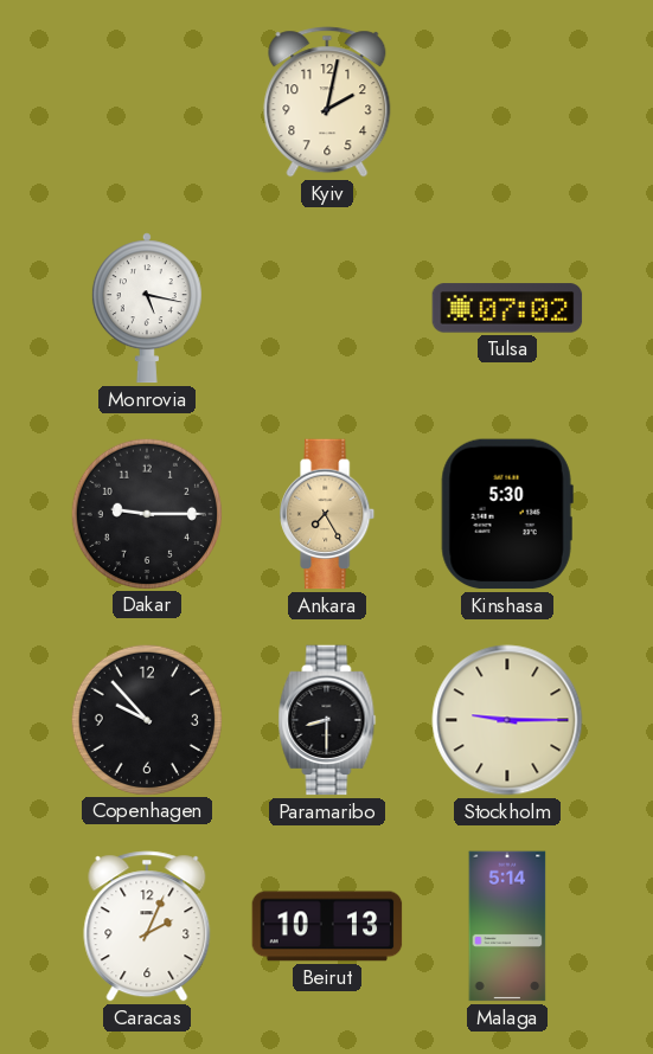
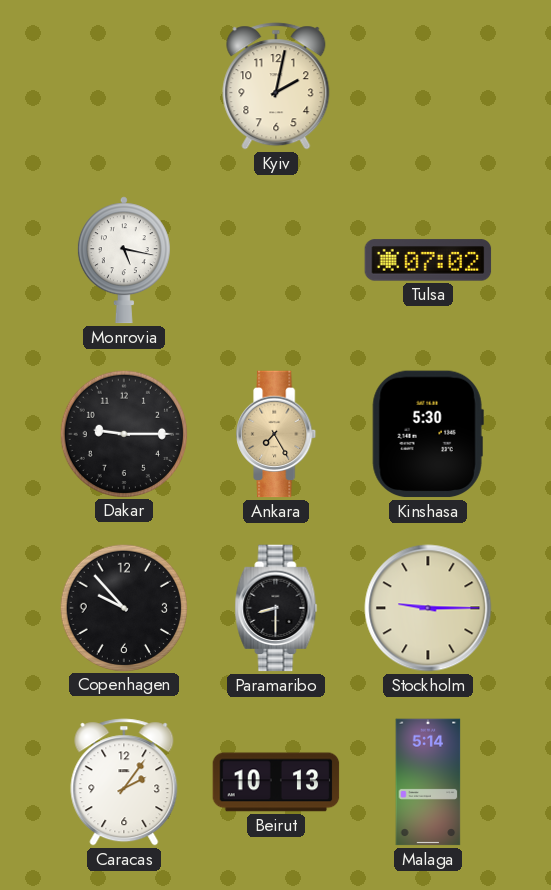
Caracas: 2:04 -> 2:06 (124, 782)
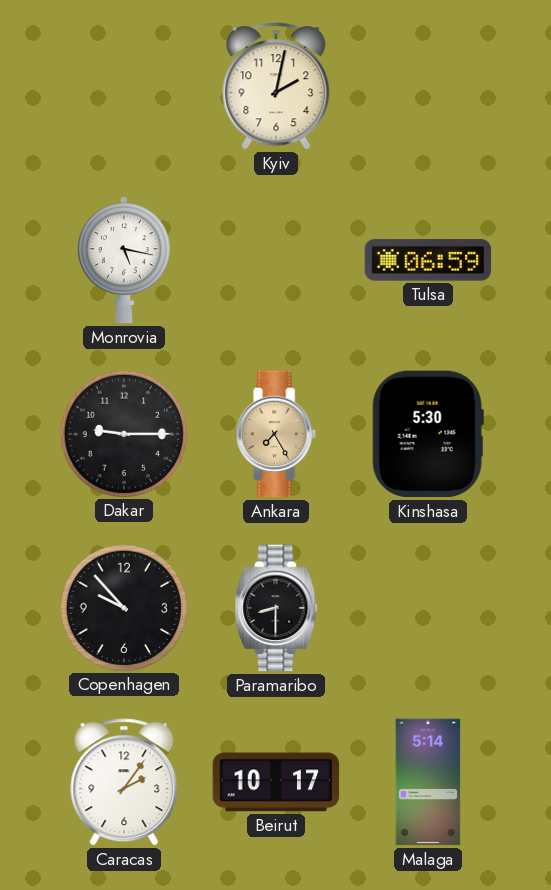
Tulsa: 07:02 -> 06:59 (428, 260)
Stockholm: 9:15 -> none (428, 608)
Beirut: 10:13 -> 10:17 (276, 782)
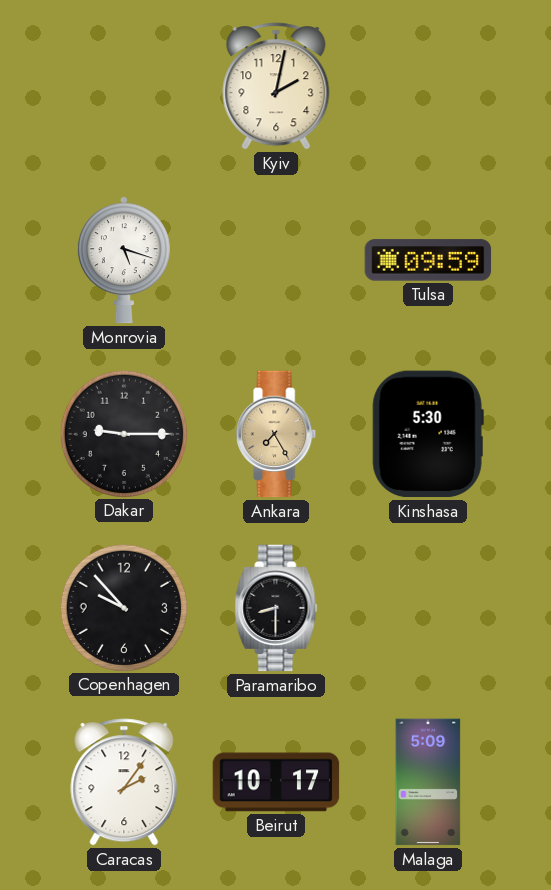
Monrovia: 5:17 -> 5:18 (124, 260)
Tulsa: 06:59 -> 09:59 (428, 260)
Malaga: 5:14 -> 5:09 (428, 782)
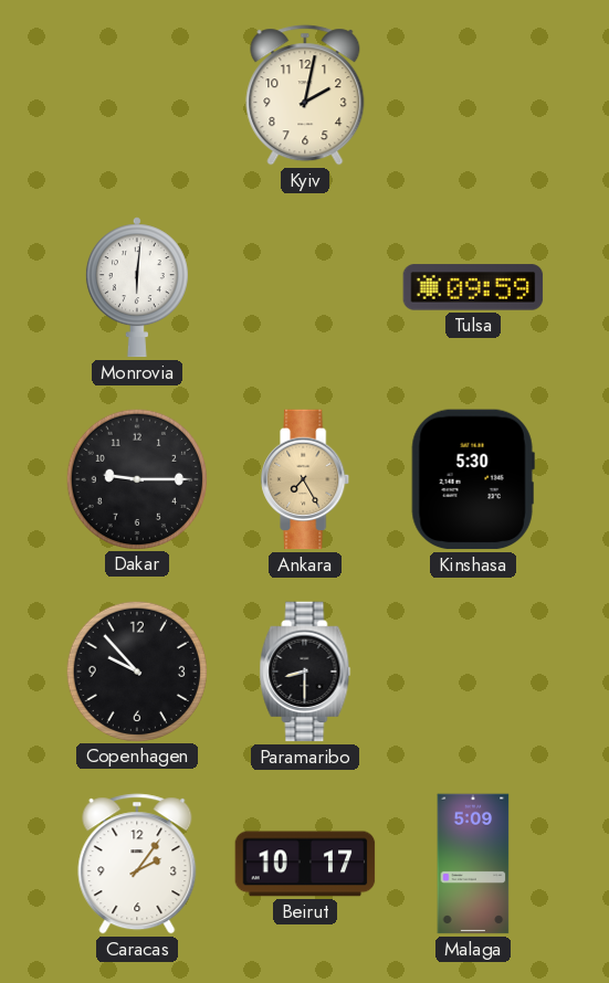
Monrovia: 5:18 -> 6:01 (137, 287)
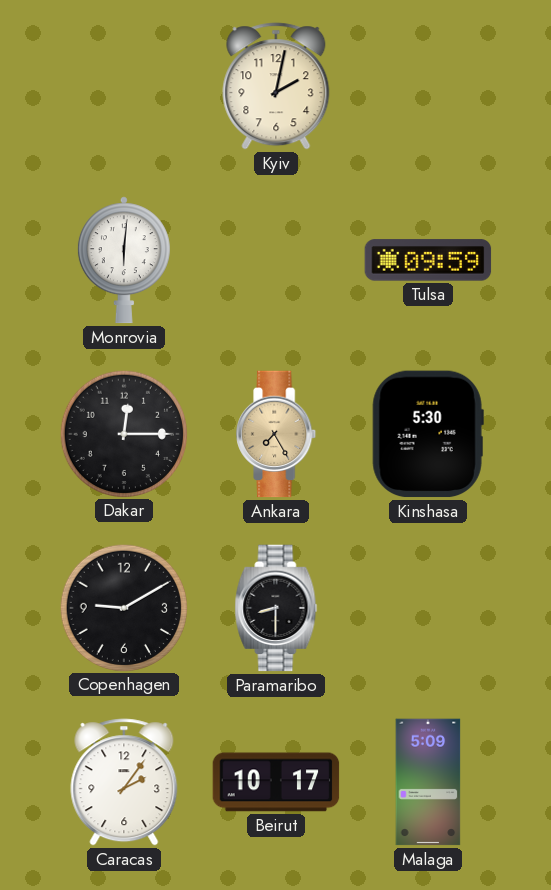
Dakar: 9:15 -> 12:15 (123, 433)
Copenhagen: 9:53 -> 9:10 (123, 607)
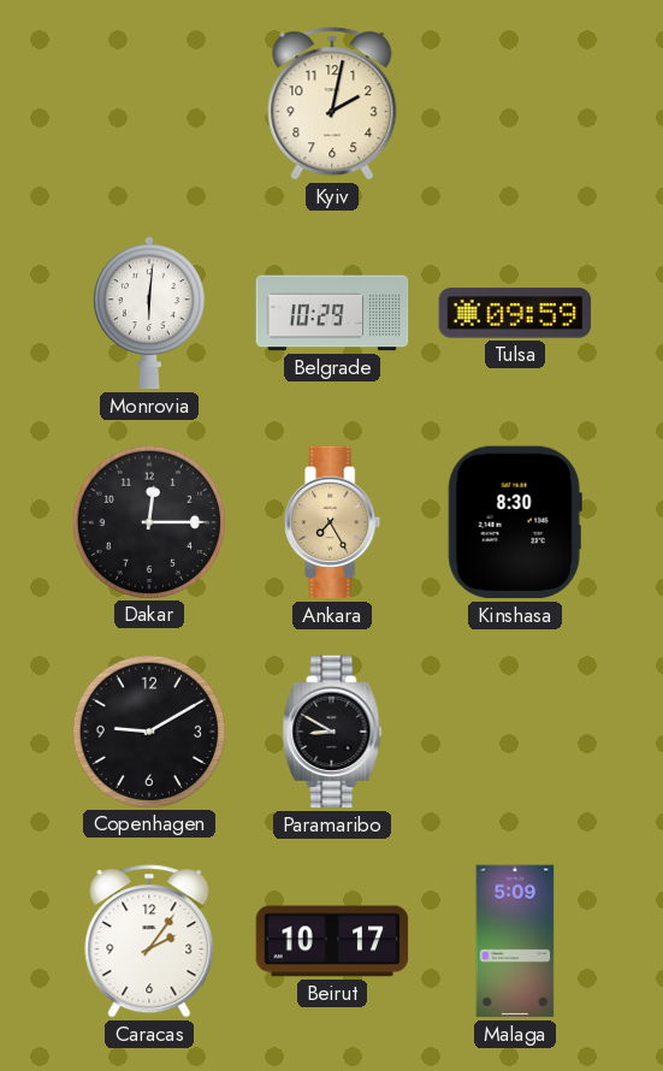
Belgrade: none -> 10:29 (332, 313)
Kinshasa: 5:30 -> 8:30 (515, 522)
Paramaribo: 8:30 -> 8:50 (332, 732)
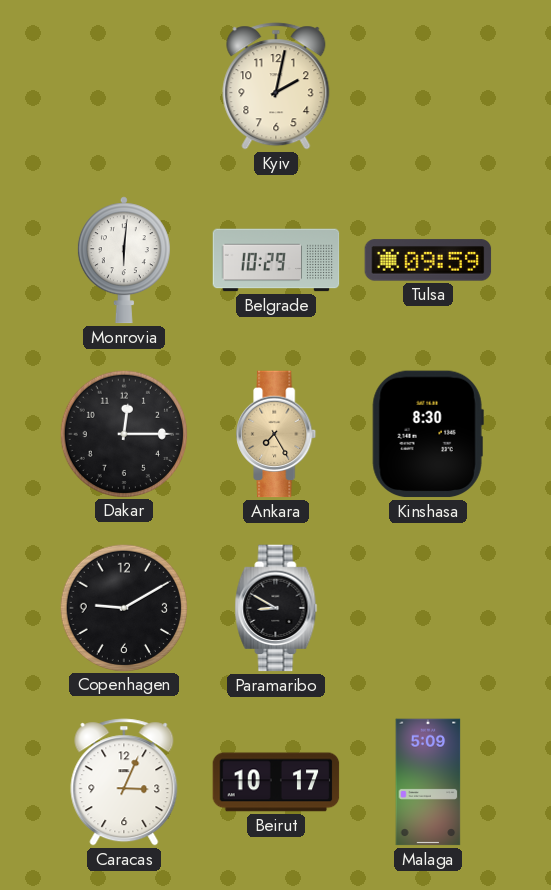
Caracas: 2:06 -> 3:04 (124, 782)
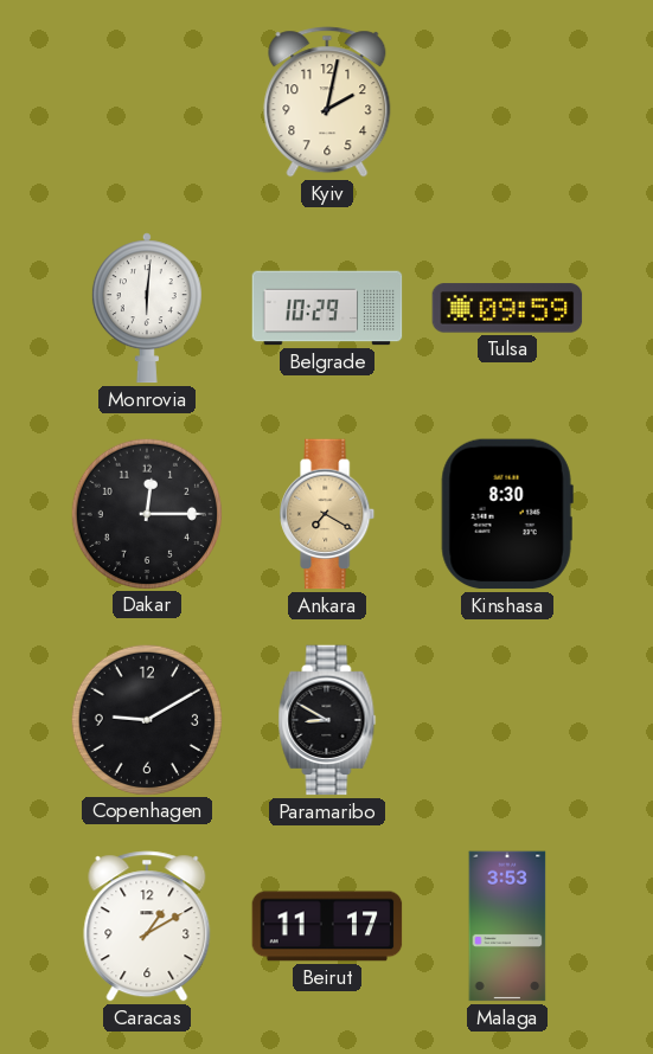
Ankara: 7:25 -> 7:20 (328, 514)
Caracas: 3:04 -> 1:10 (147, 926)
Beirut: 10:17 -> 11:17 (327, 926)
Malaga: 5:09 -> 3:53 (507, 926)
